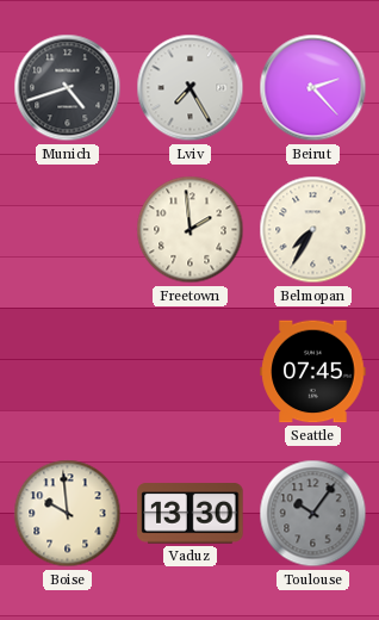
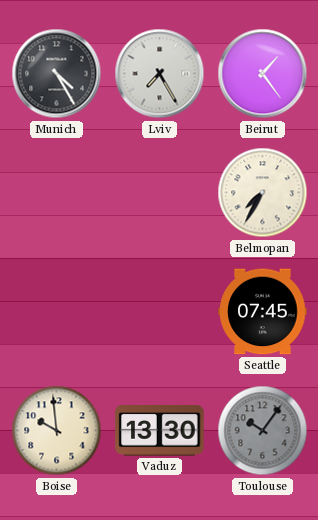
Munich: 4:42 -> 4:25 (57, 74)
Beirut: 2:23 -> 1:24 (263, 74)
Freetown: 1:59 -> none (191, 230)
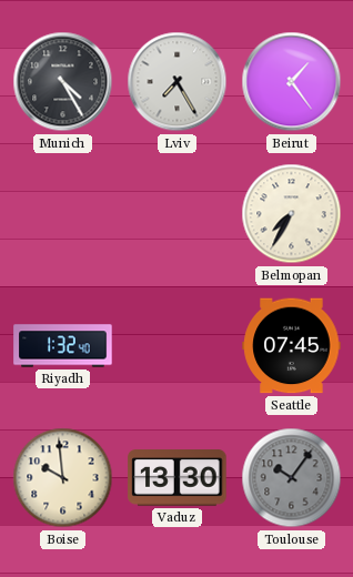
Riyadh: none -> 1:32 (63, 346)
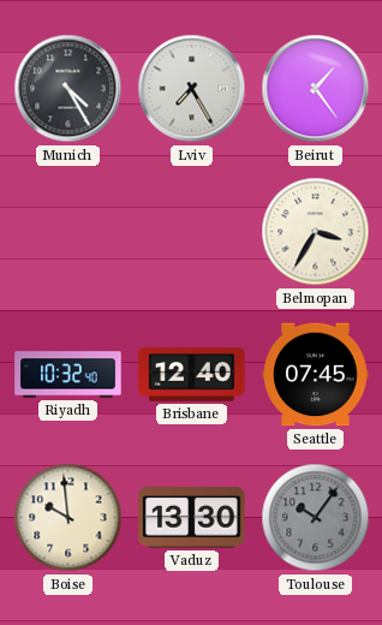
Belmopan: 7:35 -> 3:35 (316, 232)
Riyadh: 1:32 -> 10:32 (68, 375)
Brisbane: none -> 12:40 (192, 375)
